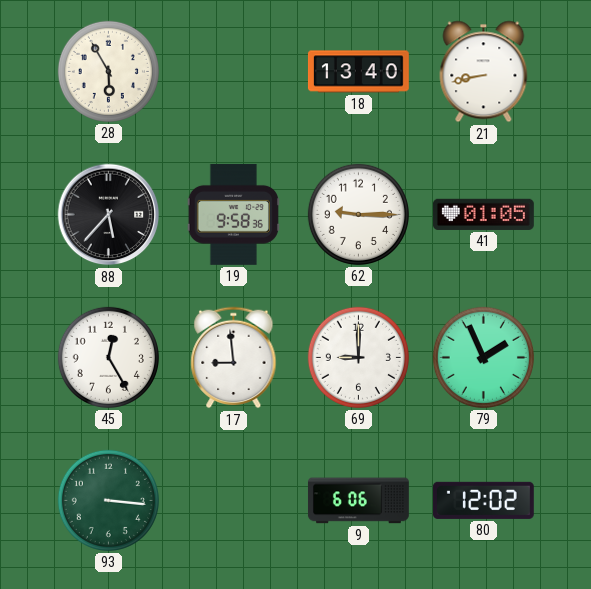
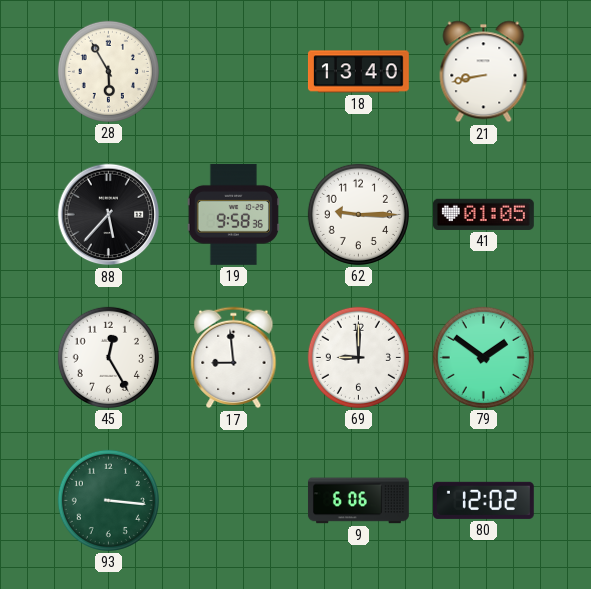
79: 1:56 -> 1:51 (483, 357)
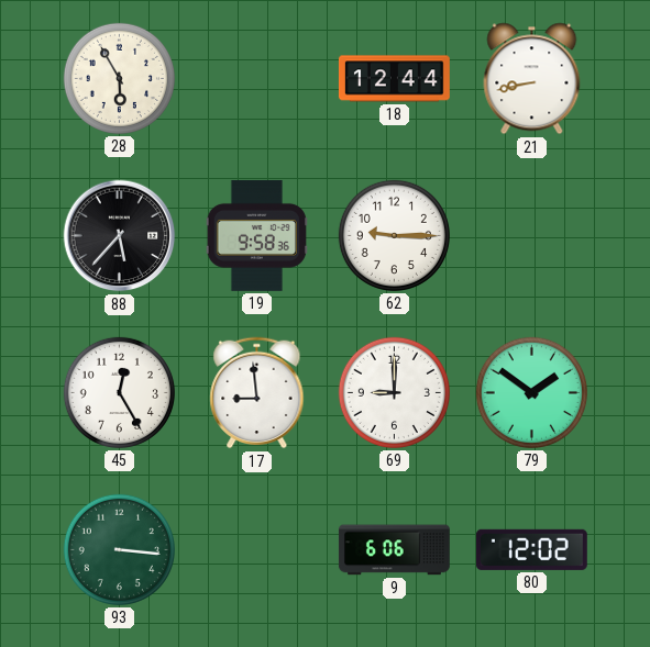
18: 13:40 -> 12:44 (394, 79)
41: 01:05 -> none (483, 214)
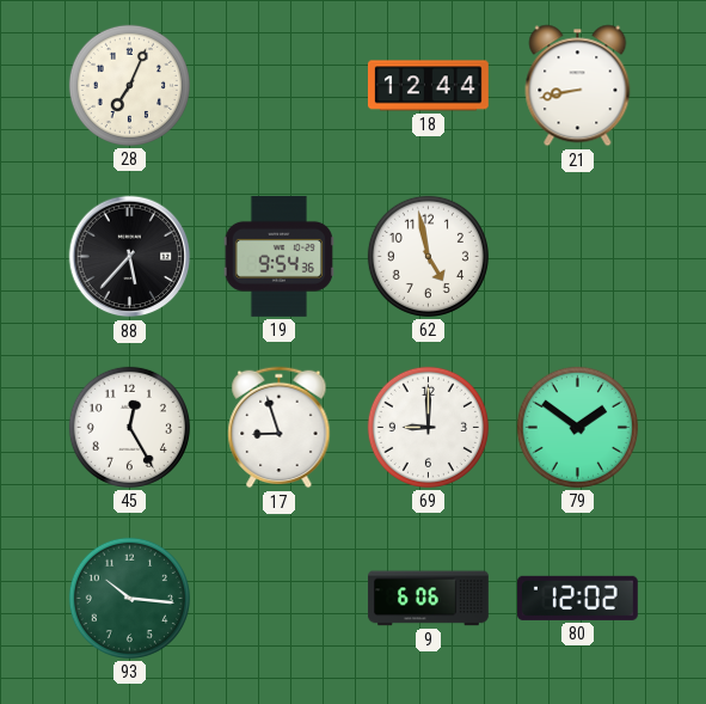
28: 5:55 -> 7:04 (129, 85)
19: 9:58 -> 9:54 (278, 256)
62: 9:15 -> 4:58 (428, 256)
17: 8:59 -> 8:57 (280, 428)
93: 3:16 -> 10:16 (129, 598)
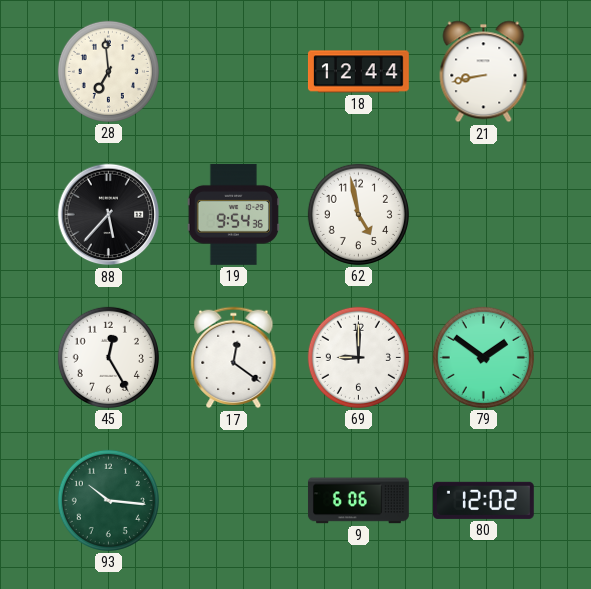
28: 7:04 -> 6:59 (108, 71)
17: 8:57 -> 12:21 (234, 358)
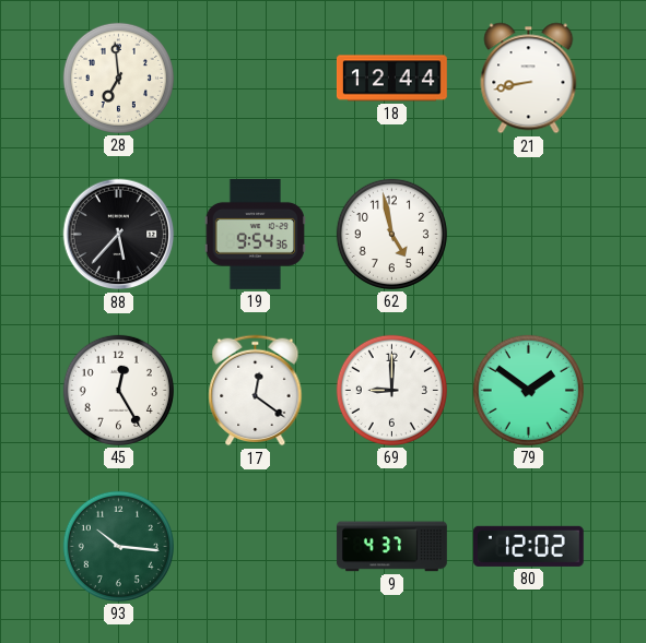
9: 6:06 -> 4:37 (391, 547)
